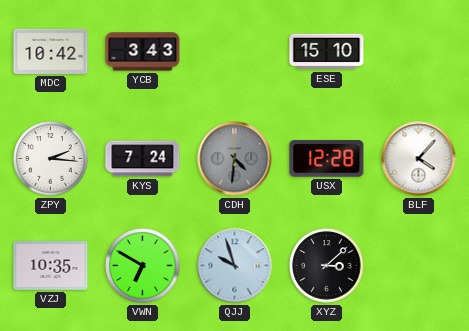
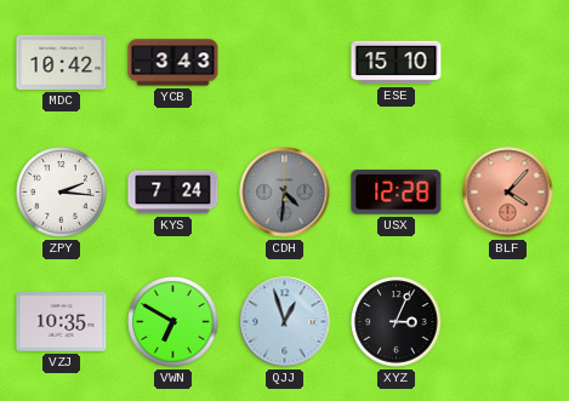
BLF dial: white -> salmon (508, 193)
QJJ: 9:57 -> 12:57 (285, 322)
XYZ: 3:08 -> 3:04 (397, 322)
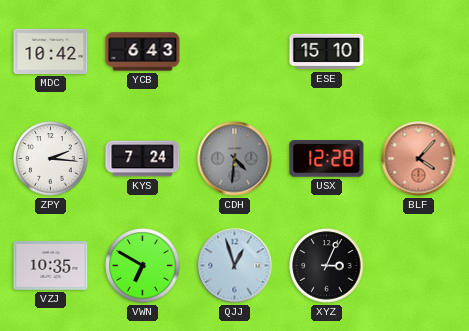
YCB: 3:43 -> 6:43 (143, 52)
